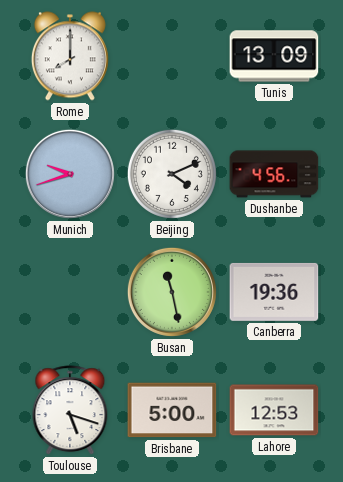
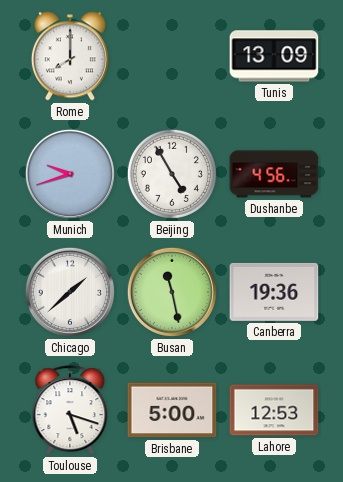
Beijing: 4:11 -> 4:55 (172, 174)
Chicago: none -> 1:38 (70, 292)
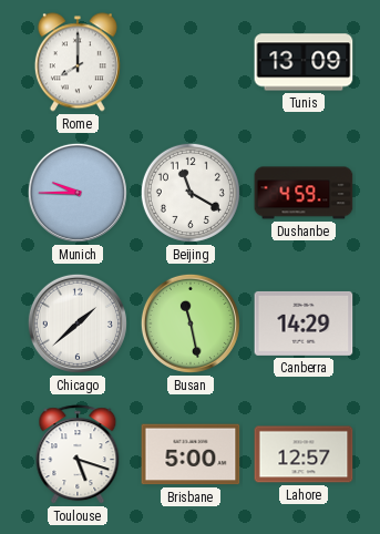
Munich: 9:42 -> 9:45 (78, 193)
Beijing: 4:55 -> 11:20 (191, 193)
Dushanbe: 4:56 -> 4:59 (304, 193)
Canberra: 19:36 -> 14:29 (304, 324)
Lahore: 12:53 -> 12:57 (304, 454)
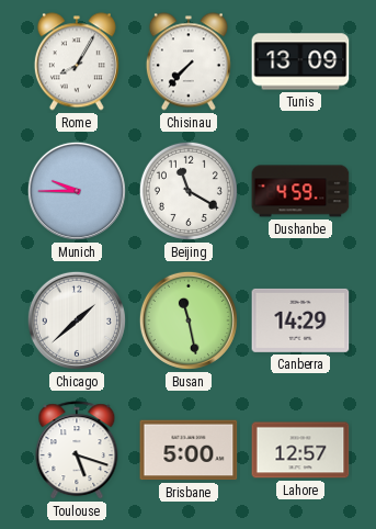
Rome: 8:00 -> 8:05 (77, 61)
Chisinau: none -> 7:37 (189, 61)
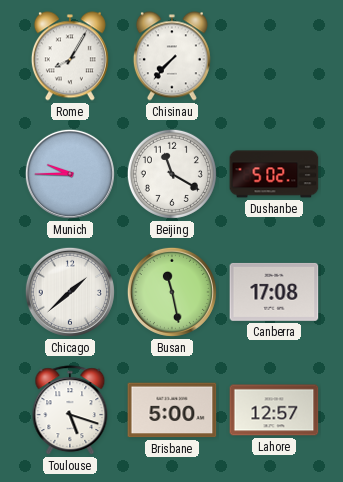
Tunis: 13:09 -> none (300, 61)
Dushanbe: 4:59 -> 5:02 (274, 174)
Canberra: 14:29 -> 17:08 (274, 292)
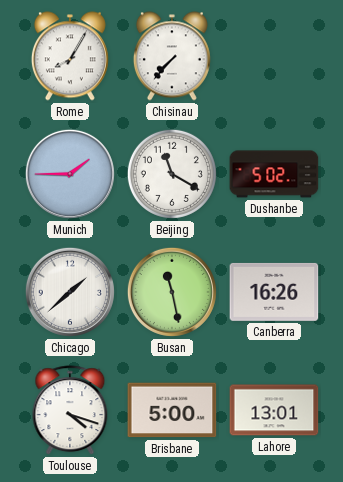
Munich: 9:45 -> 1:45 (70, 174)
Canberra: 17:08 -> 16:26 (274, 292)
Toulouse: 5:18 -> 4:18 (70, 411)
Lahore: 12:57 -> 13:01 (274, 410)
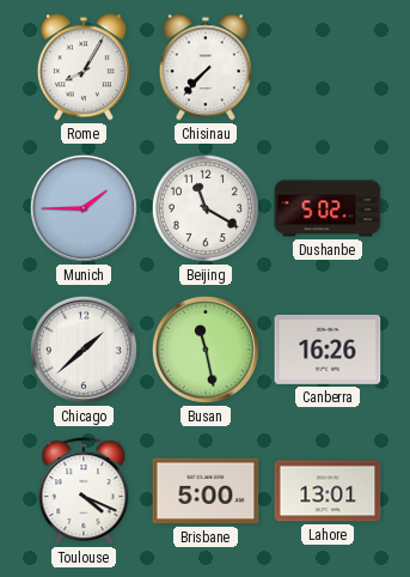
Toulouse: 4:18 -> 4:19 (84, 492)
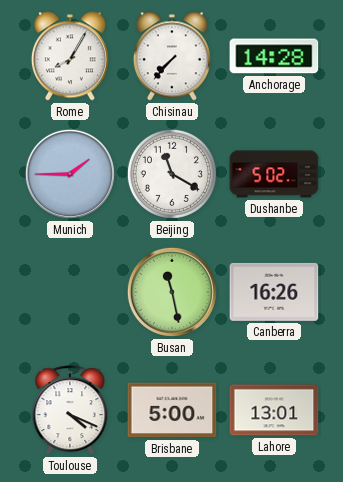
Anchorage: none -> 14:28 (274, 56)
Chicago: 1:38 -> none (84, 350)
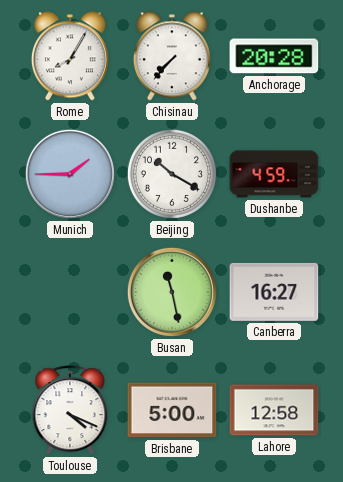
Anchorage: 14:28 -> 20:28 (274, 56)
Beijing: 11:20 -> 10:20 (172, 174)
Dushanbe: 5:02 -> 4:59 (274, 174)
Canberra: 16:26 -> 16:27 (274, 292)
Lahore: 13:01 -> 12:58 (274, 410)
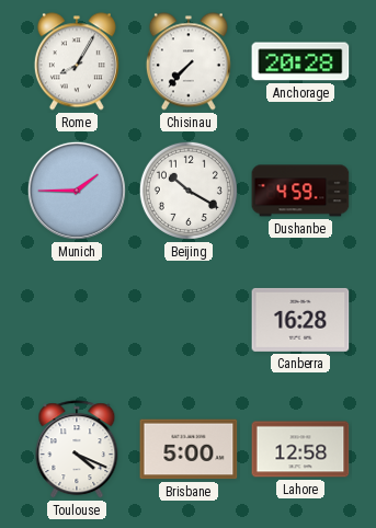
Busan: 11:28 -> none (172, 292)
Canberra: 16:27 -> 16:28 (300, 320)
